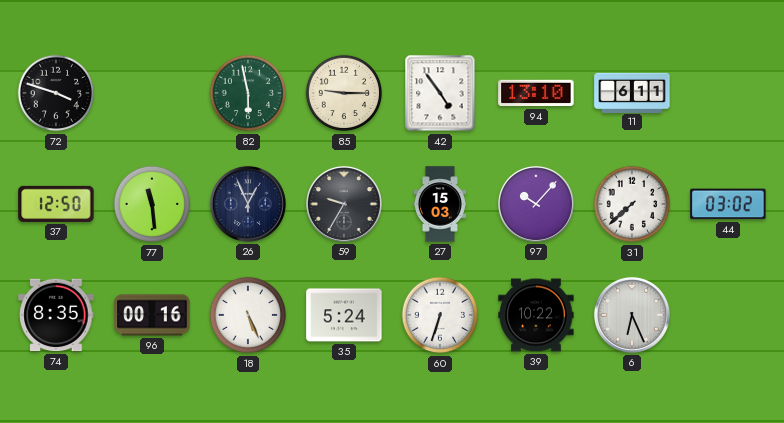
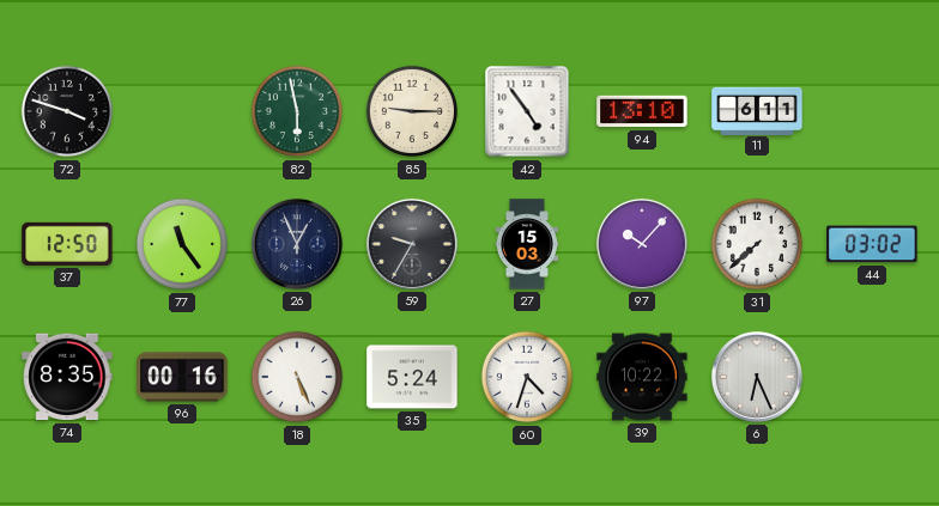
77: 11:29 -> 11:24 (182, 244)
60: 6:33 -> 4:33 (527, 377)
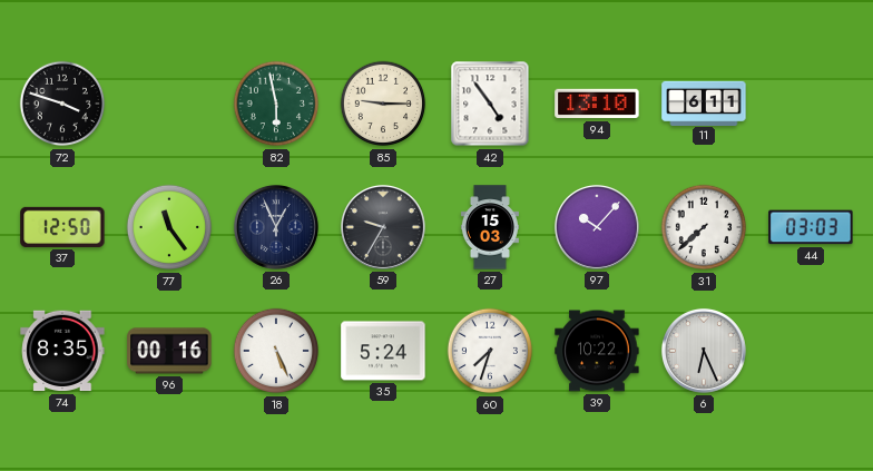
44: 03:02 -> 03:03 (811, 227)
60: 4:33 -> 7:33 (490, 351)
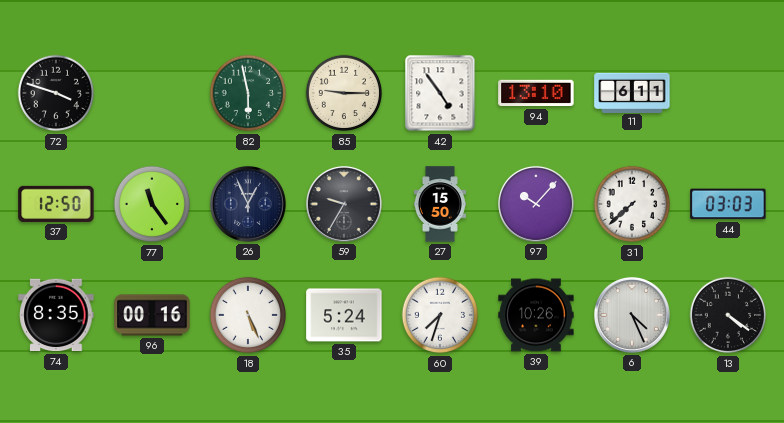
27: 15:03 -> 15:50 (440, 204)
39: 10:22 -> 10:26 (536, 315)
6: 6:26 -> 4:26 (632, 315)
13: none -> 4:21 (728, 315)
